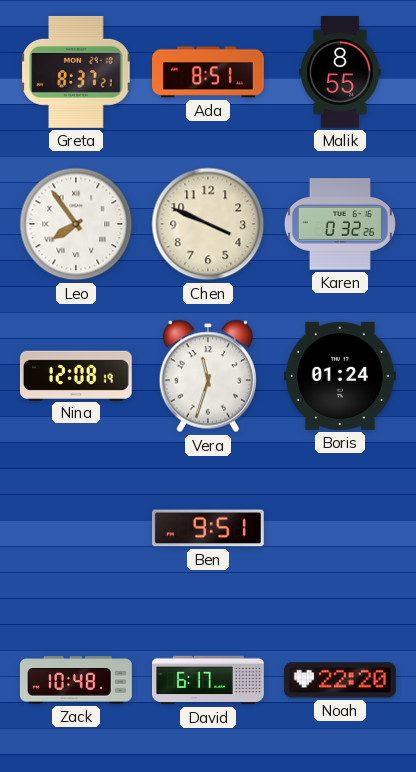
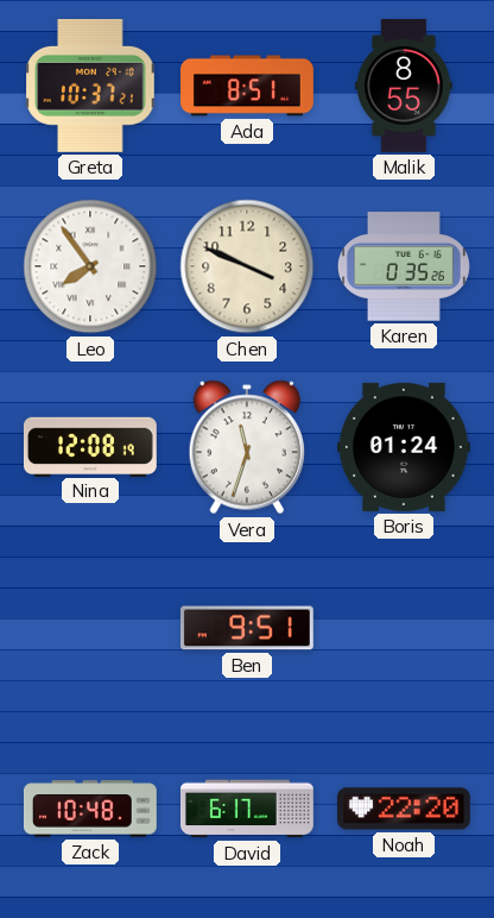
Greta: 8:37 -> 10:37 (90, 86)
Karen: 0:32 -> 0:35 (404, 266)
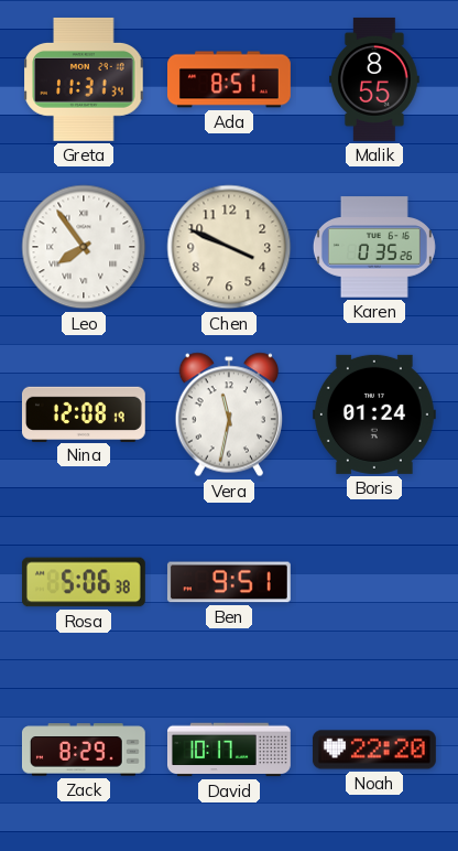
Greta: 10:37 -> 11:31 (84, 79)
Vera: 11:33 -> 11:32 (228, 414)
Rosa: none -> 5:06 (84, 582)
Zack: 10:48 -> 8:29 (84, 750)
David: 6:17 -> 10:17 (230, 750)
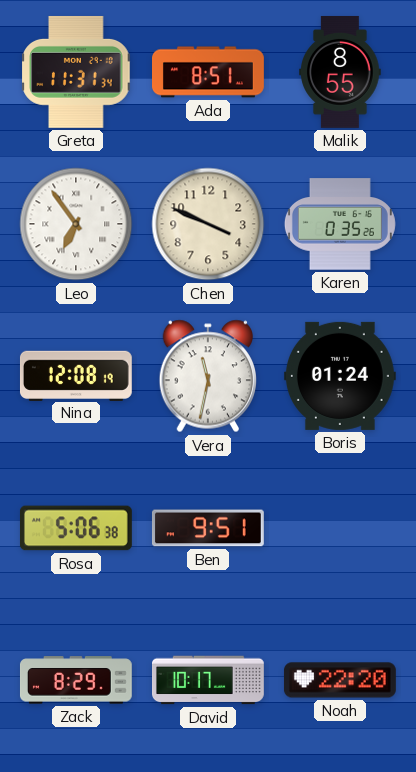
Leo: 7:54 -> 6:54 (76, 224)
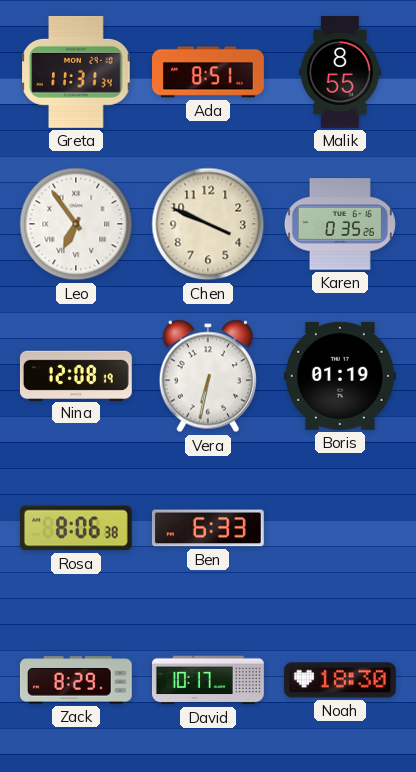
Vera: 11:32 -> 6:32 (207, 376)
Boris: 01:24 -> 01:19 (340, 376)
Rosa: 5:06 -> 8:06 (76, 528)
Ben: 9:51 -> 6:33 (208, 528)
Noah: 22:20 -> 18:30 (340, 680)
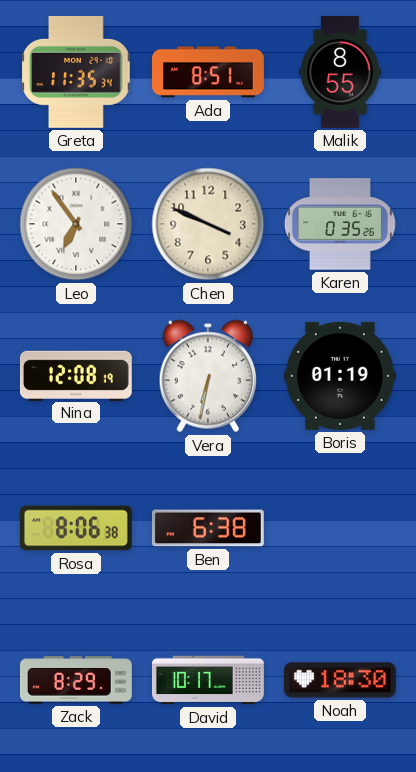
Greta: 11:31 -> 11:35 (76, 72)
Ben: 6:33 -> 6:38 (208, 528)
